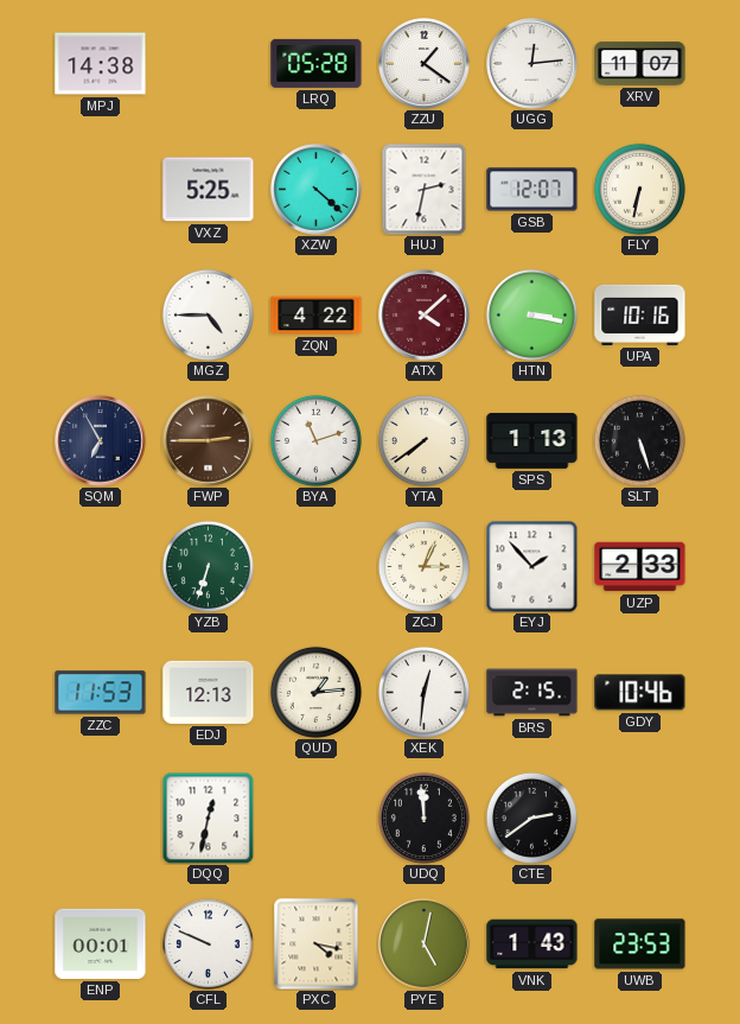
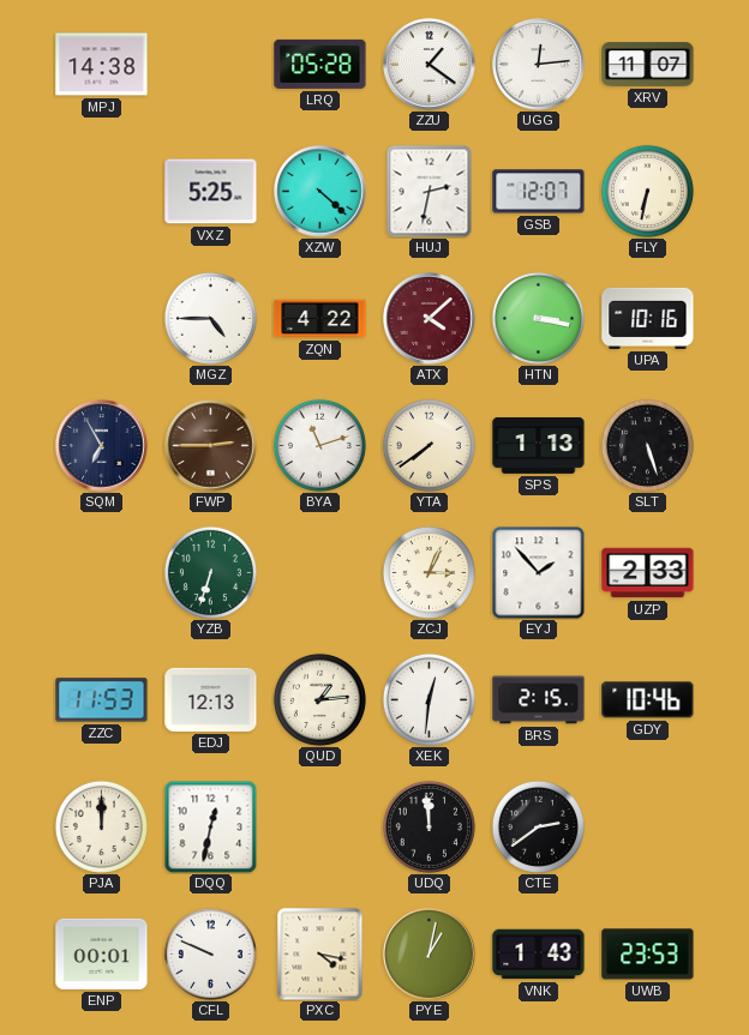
PJA: none -> 12:00 (101, 826)
PYE: 5:02 -> 1:02 (430, 955)
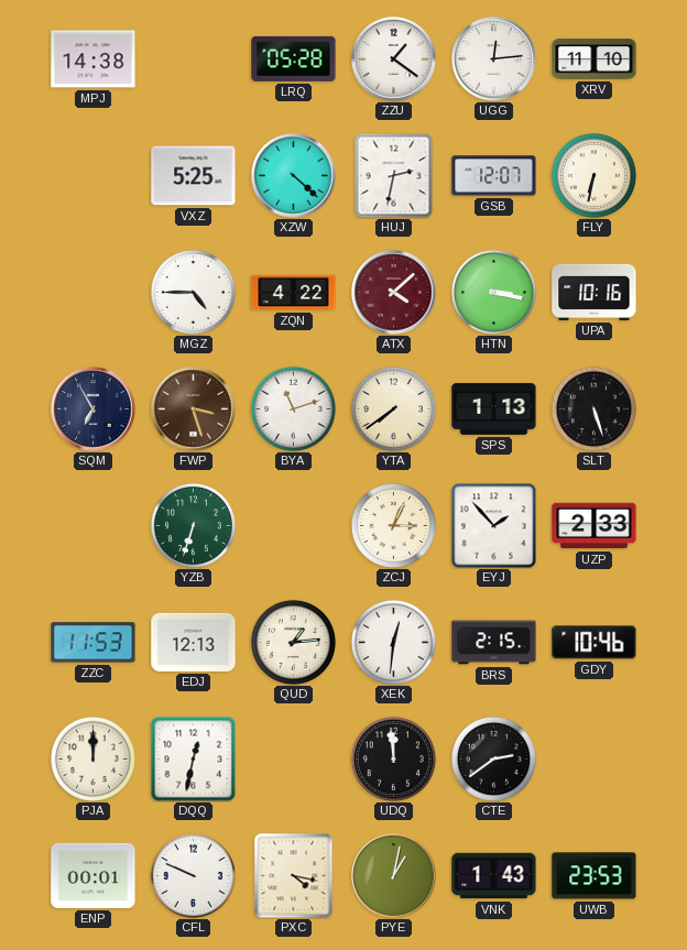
XRV: 11:07 -> 11:10 (595, 59)
FWP: 2:45 -> 3:27 (194, 410)
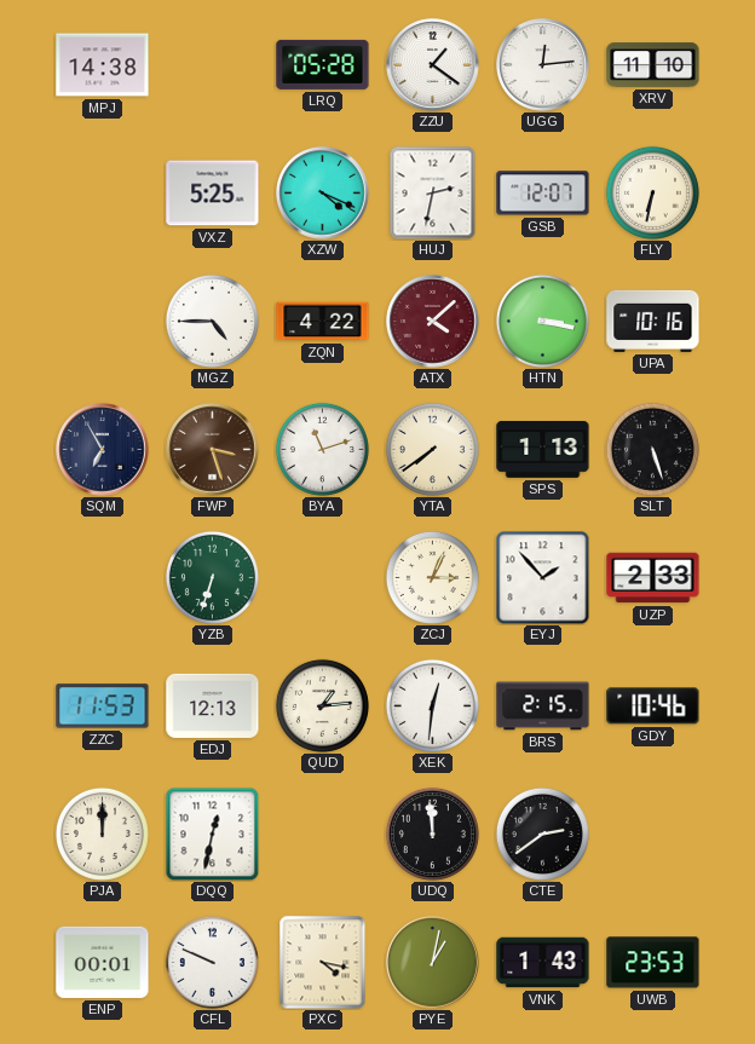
XZW: 4:22 -> 4:19 (323, 194)
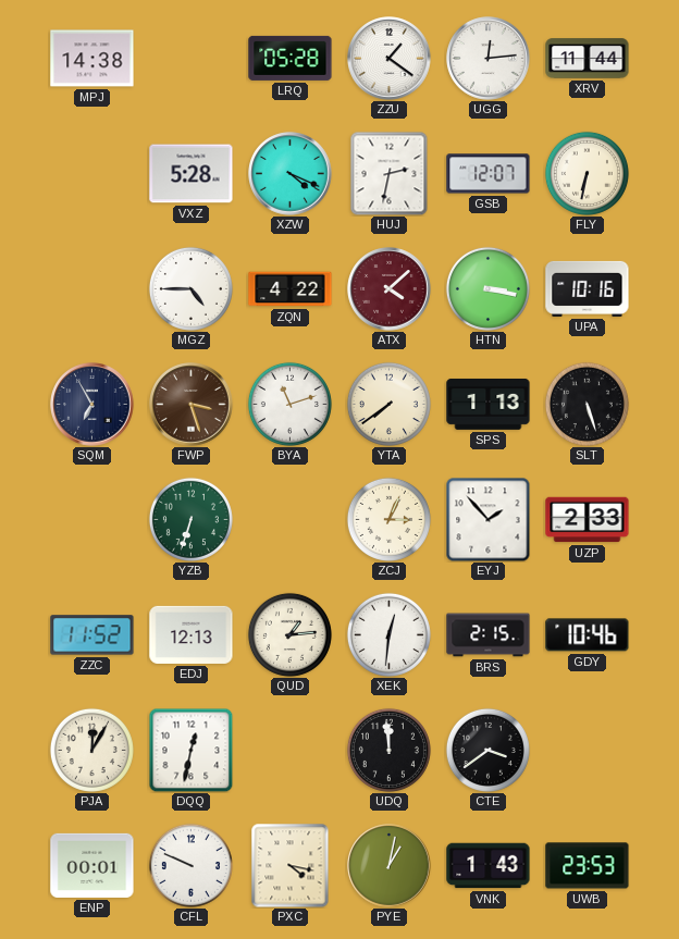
XRV: 11:10 -> 11:44 (588, 59)
VXZ: 5:25 -> 5:28 (192, 174)
ZZC: 11:53 -> 11:52 (92, 635)
PJA: 12:00 -> 12:05 (91, 750)
CTE: 2:39 -> 3:39 (487, 750)
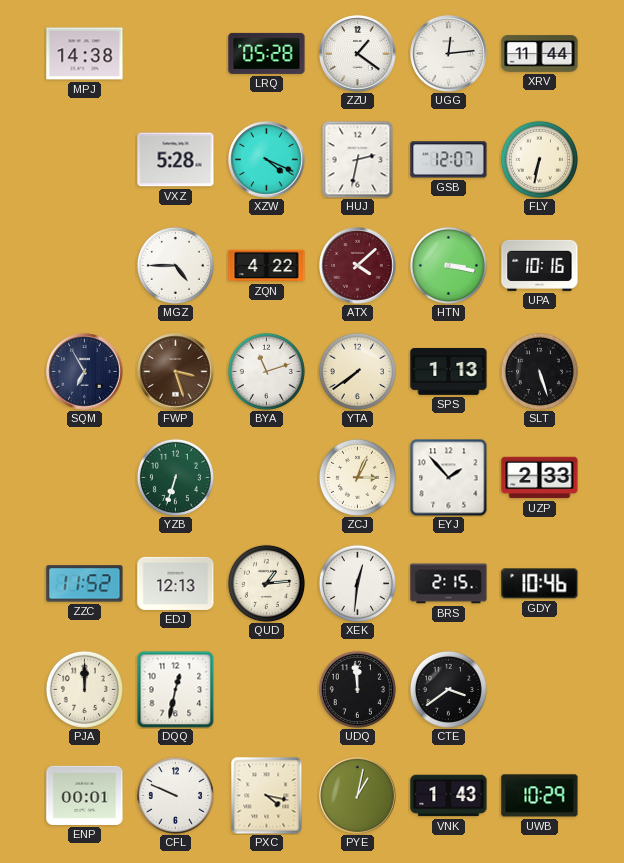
PJA: 12:05 -> 12:00 (84, 689)
UWB: 23:53 -> 10:29 (540, 796)
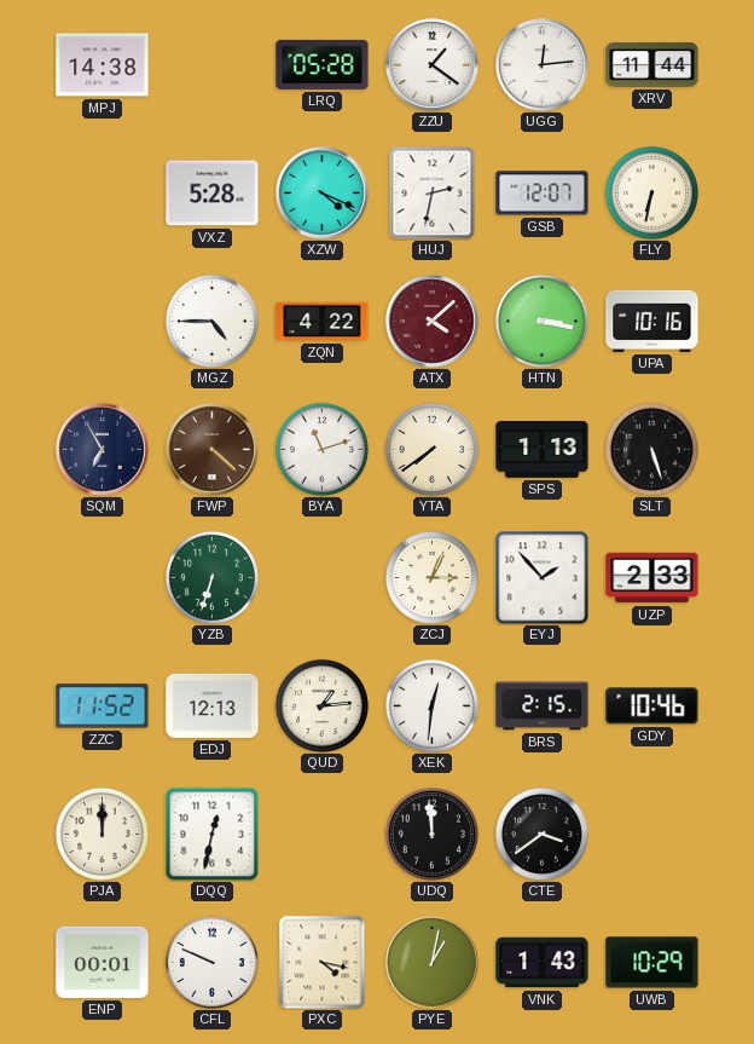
FWP: 3:27 -> 4:22 (213, 450)
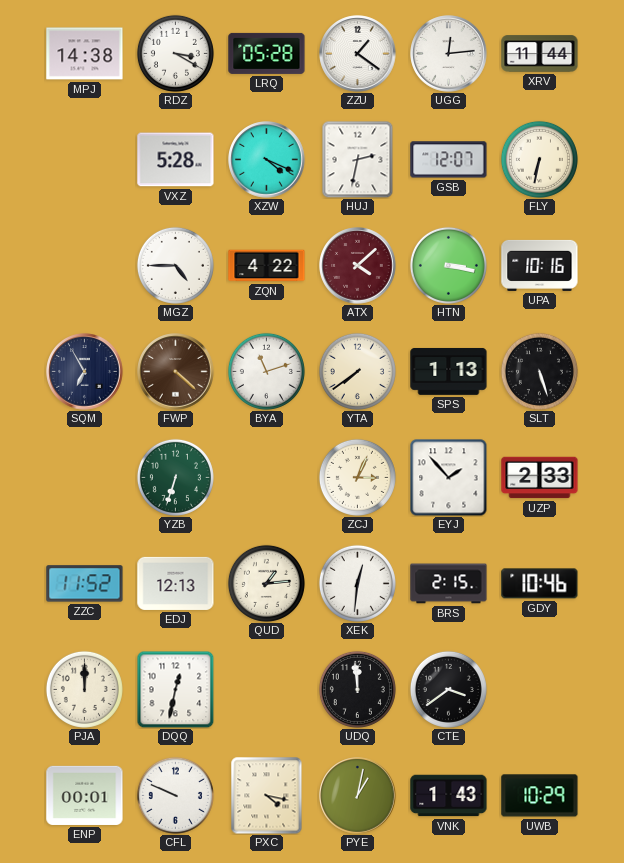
RDZ: none -> 3:20 (175, 53)
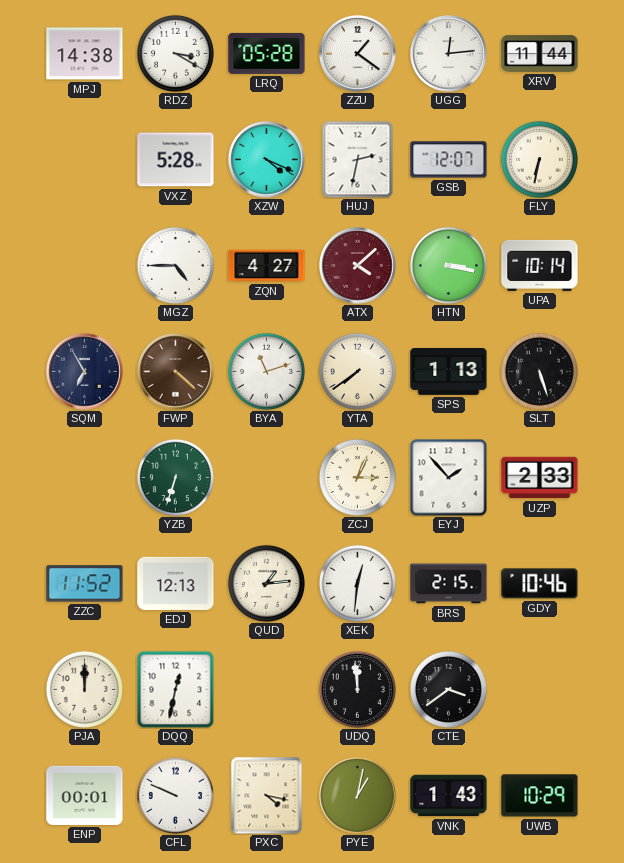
ZQN: 4:22 -> 4:27 (267, 266)
UPA: 10:16 -> 10:14 (540, 265)
